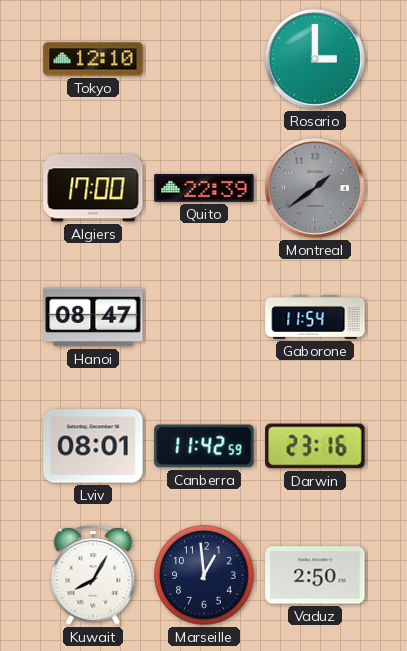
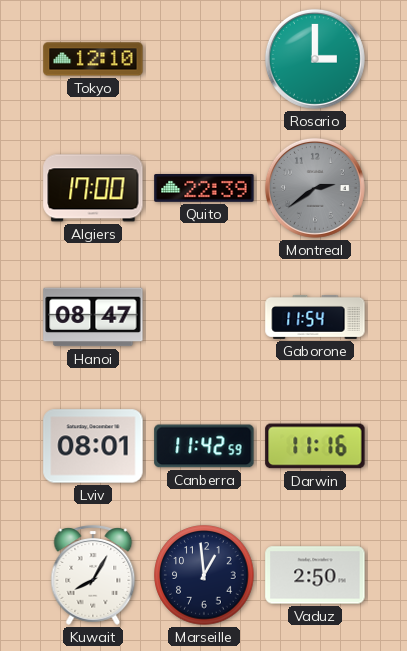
Montreal: 1:39 -> 2:39 (315, 188)
Darwin: 23:16 -> 11:16 (315, 446)
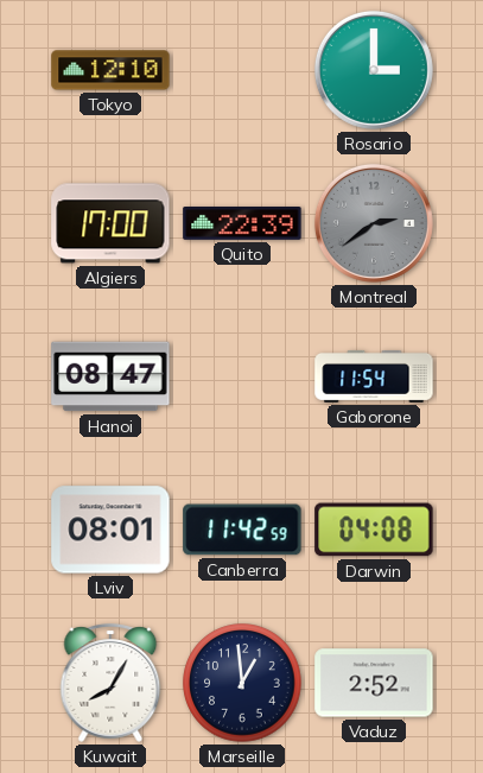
Darwin: 11:16 -> 04:08 (374, 530)
Vaduz: 2:50 -> 2:52 (374, 683)
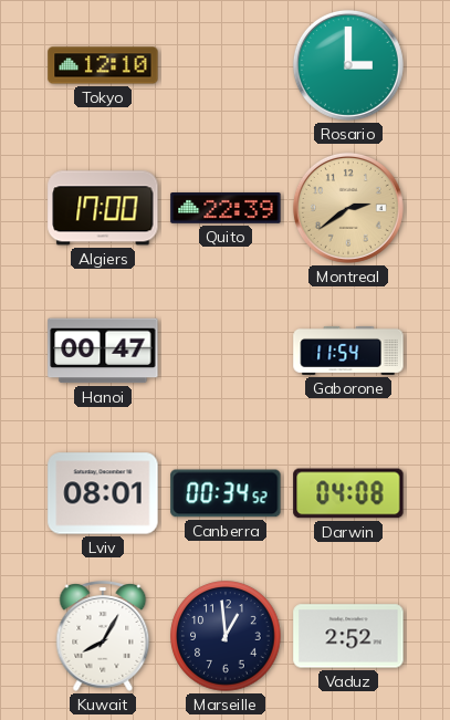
Montreal dial: grey -> champagne (348, 208)
Hanoi: 08:47 -> 00:47 (103, 351)
Canberra: 11:42 -> 00:34 (226, 493)
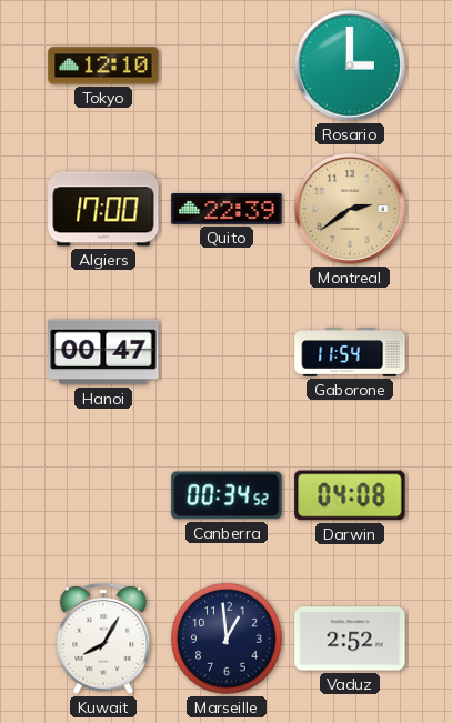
Lviv: 08:01 -> none (103, 493)
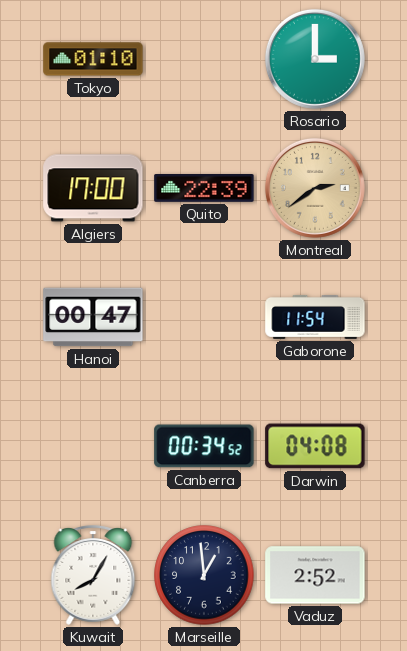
Tokyo: 12:10 -> 01:10 (93, 59)
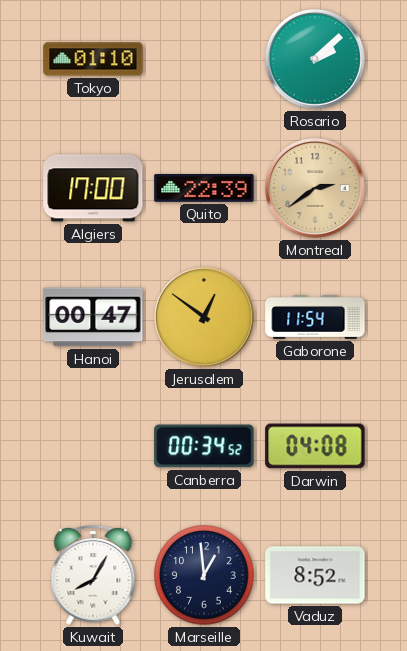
Rosario: 3:00 -> 2:08 (315, 59)
Jerusalem: none -> 12:51 (204, 317)
Vaduz: 2:52 -> 8:52 (315, 575)
